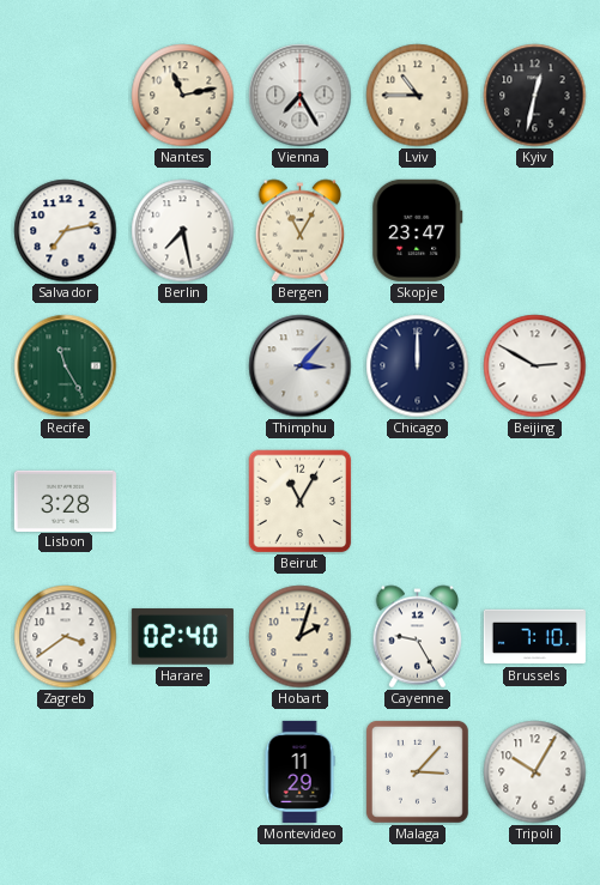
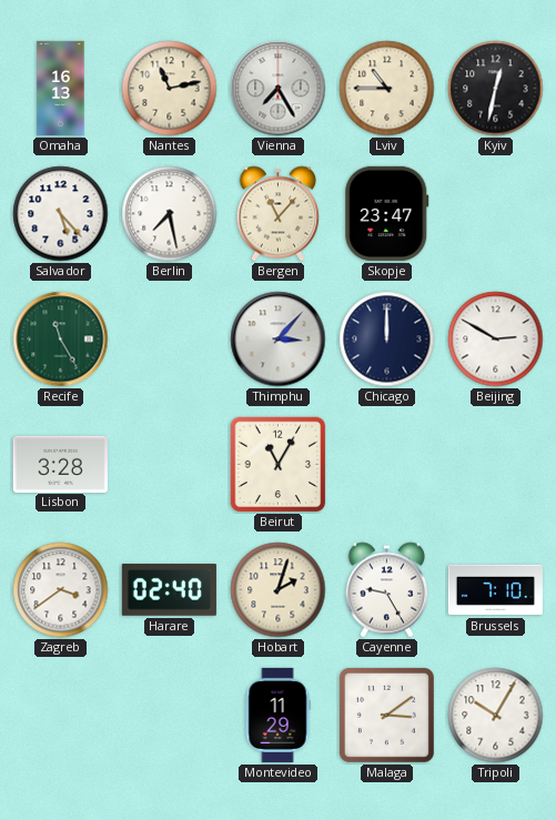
Omaha: none -> 16:13 (61, 88)
Salvador: 7:13 -> 5:23 (61, 214)
Bergen: 11:05 -> 11:07 (279, 214)
Malaga: 3:07 -> 3:09 (386, 715)
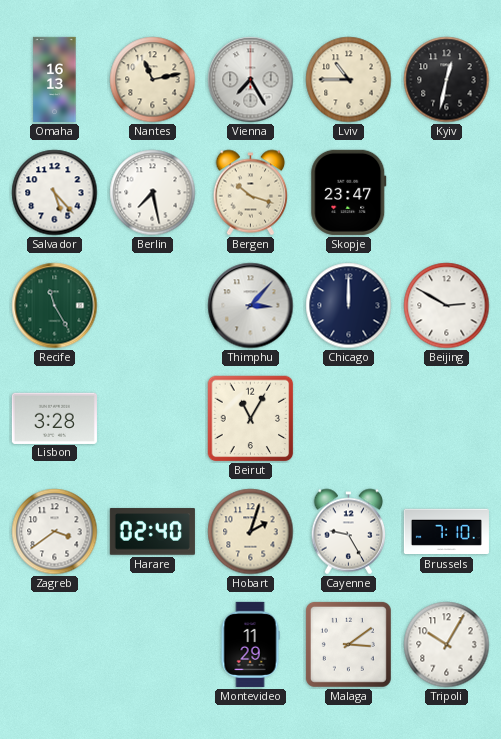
Bergen: 11:07 -> 10:18 (251, 193)
